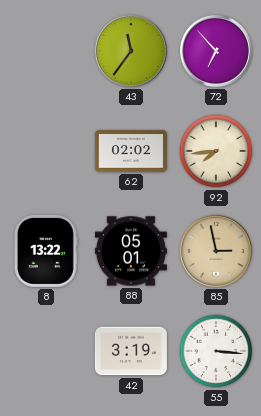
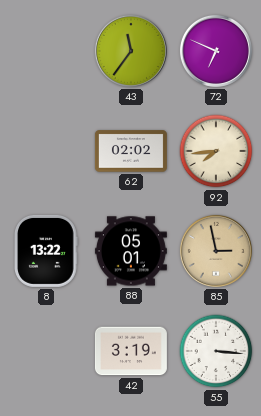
72: 6:53 -> 6:49 (216, 51)
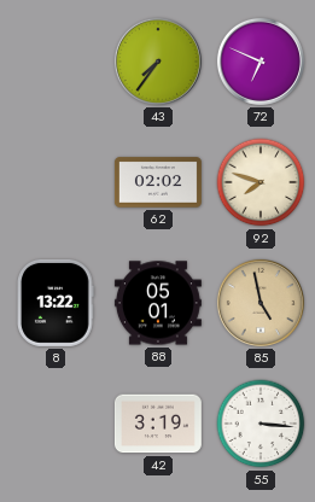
43: 11:36 -> 7:36 (158, 62)
92: 7:44 -> 7:48 (261, 182)
85: 2:58 -> 4:58 (261, 303)
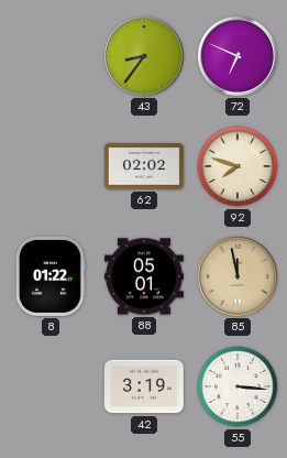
43: 7:36 -> 8:36 (144, 56)
8: 13:22 -> 01:22 (51, 276)
85: 4:58 -> 11:58 (238, 276)
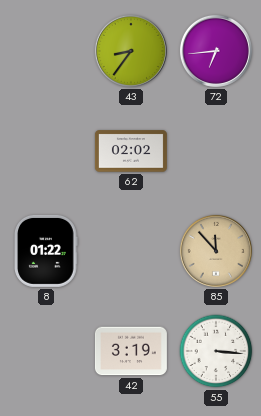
72: 6:49 -> 6:44 (216, 51)
92: 7:48 -> none (238, 166)
88: 05:01 -> none (144, 276)
85: 11:58 -> 11:53 (216, 251)
